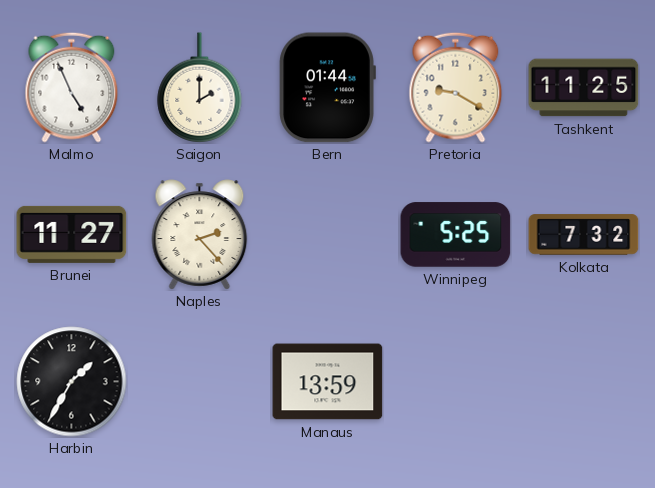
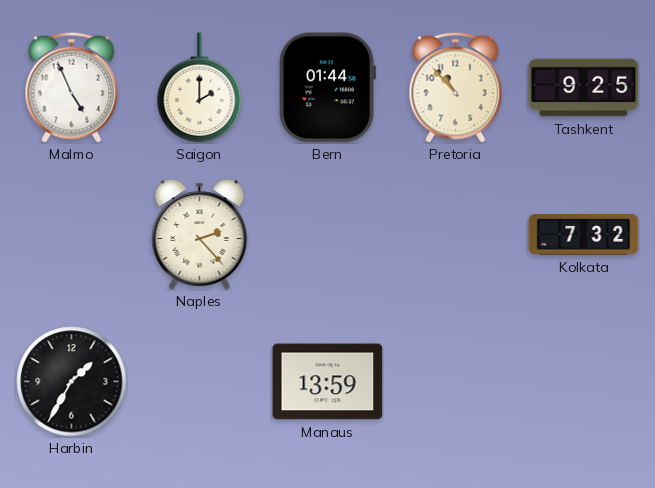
Pretoria: 9:20 -> 10:53 (456, 87)
Tashkent: 11:25 -> 9:25 (584, 88)
Brunei: 11:27 -> none (72, 234)
Winnipeg: 5:25 -> none (456, 235)
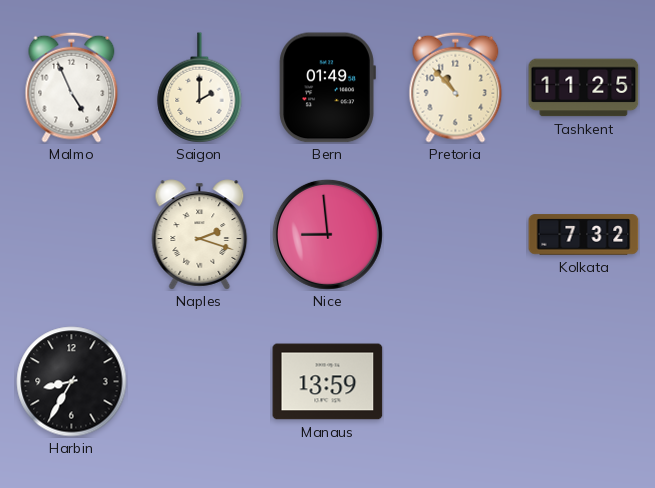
Bern: 01:44 -> 01:49 (327, 88)
Tashkent: 9:25 -> 11:25 (584, 88)
Naples: 2:23 -> 2:18 (200, 235)
Nice: none -> 8:59 (327, 234)
Harbin: 1:35 -> 8:35 (72, 382)
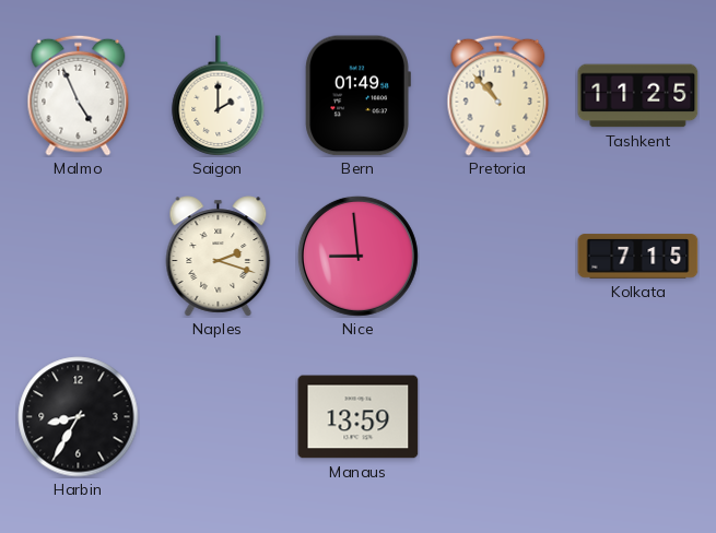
Kolkata: 7:32 -> 7:15 (638, 257)
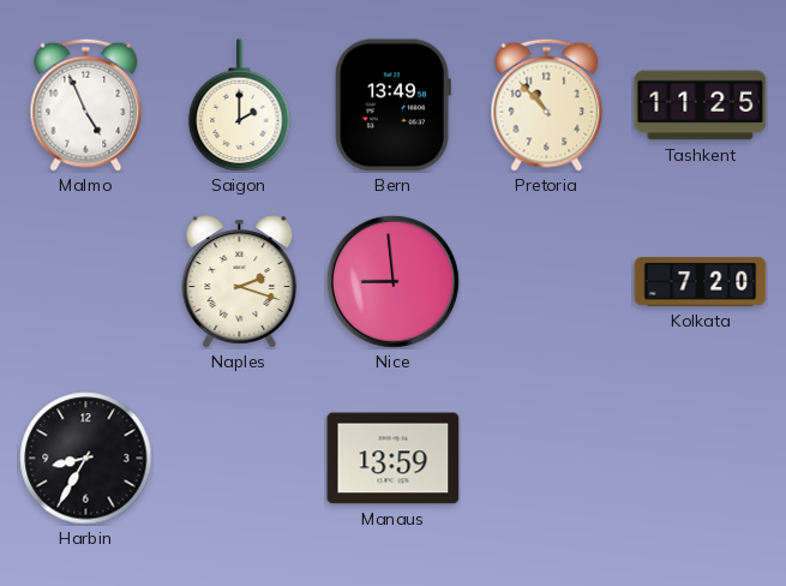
Bern: 01:49 -> 13:49 (392, 106)
Kolkata: 7:15 -> 7:20 (701, 282)
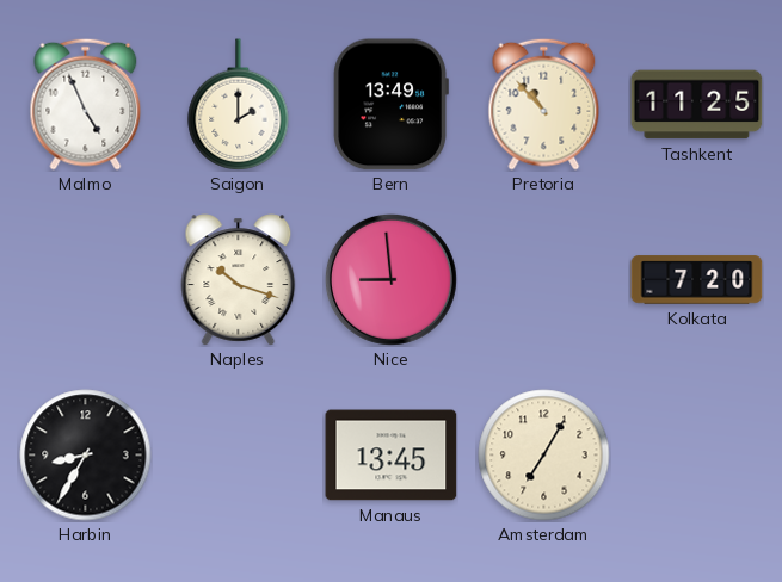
Naples: 2:18 -> 10:18 (239, 280)
Manaus: 13:59 -> 13:45 (392, 456)
Amsterdam: none -> 7:05 (544, 456)
